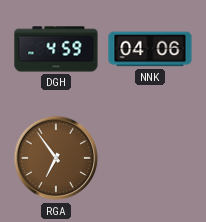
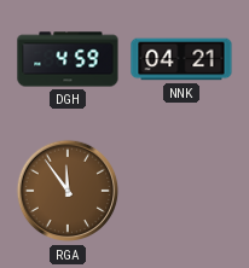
NNK: 04:06 -> 04:21 (181, 59)
RGA: 6:54 -> 11:54 (68, 191)
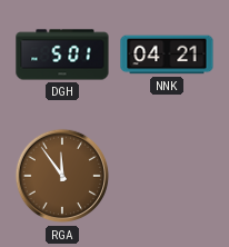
DGH: 4:59 -> 5:01 (62, 55)
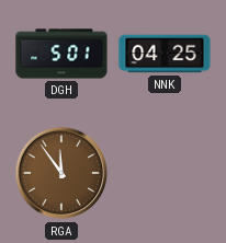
NNK: 04:21 -> 04:25 (165, 54)
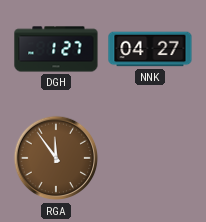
DGH: 5:01 -> 1:27 (56, 49)
NNK: 04:25 -> 04:27 (150, 49)
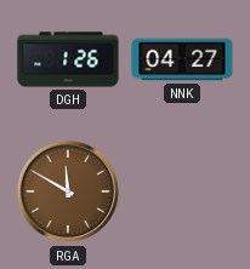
DGH: 1:27 -> 1:26 (68, 59)
RGA: 11:54 -> 11:50 (68, 191)
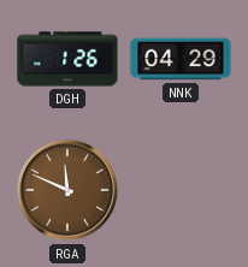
NNK: 04:27 -> 04:29 (181, 59)
RGA: 11:50 -> 11:49 (67, 190)
